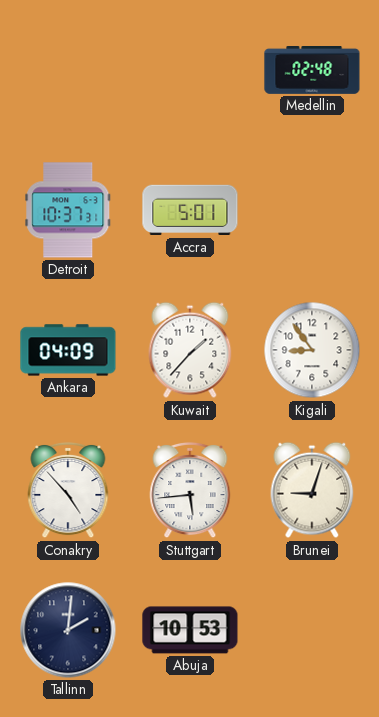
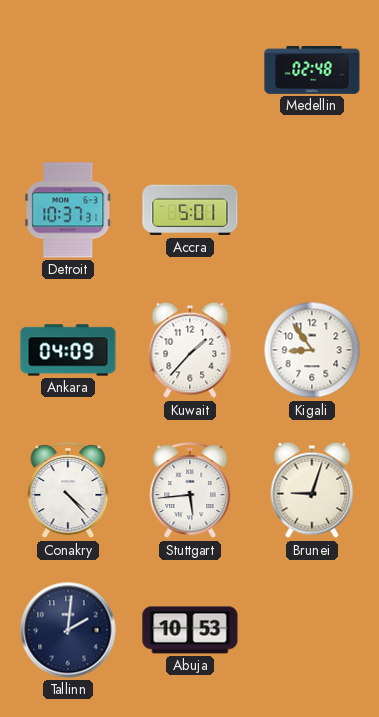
Conakry: 4:53 -> 4:23 (68, 490)
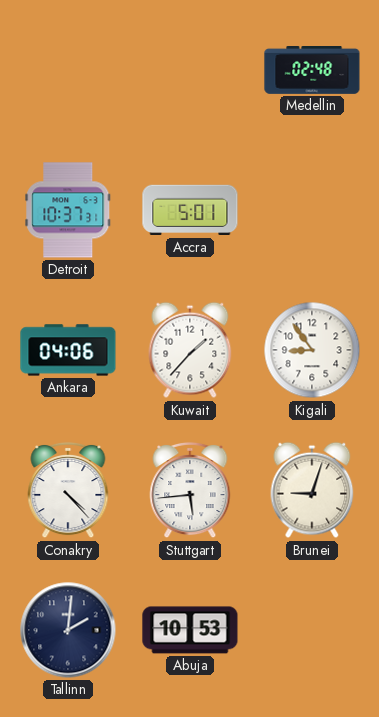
Ankara: 04:09 -> 04:06 (68, 350)
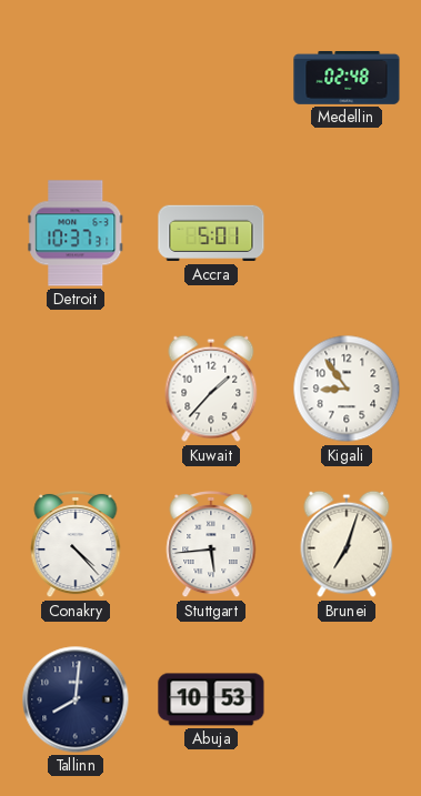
Ankara: 04:06 -> none (68, 350)
Brunei: 9:03 -> 7:03 (347, 544)
Tallinn: 2:01 -> 8:01 (76, 699)
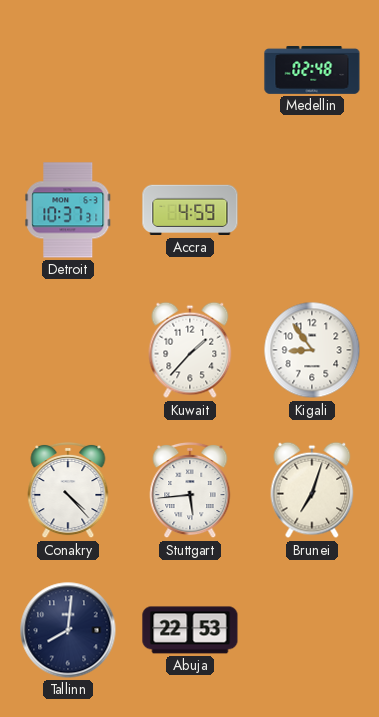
Accra: 5:01 -> 4:59 (190, 210)
Abuja: 10:53 -> 22:53 (190, 630)
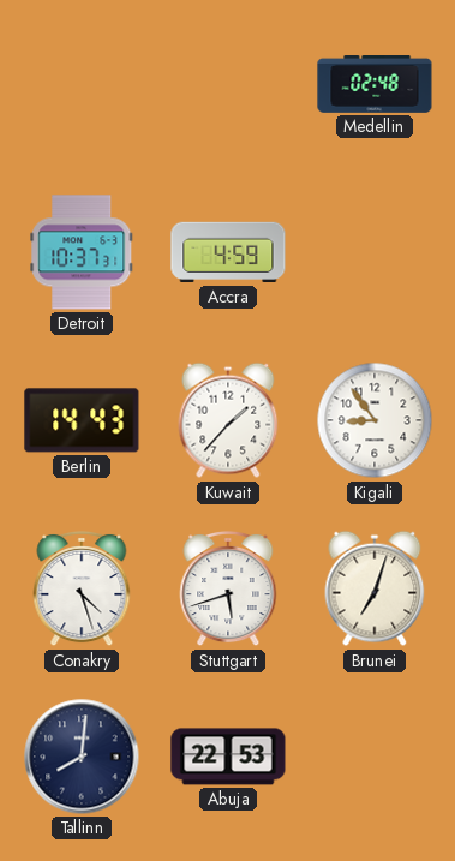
Berlin: none -> 14:43 (82, 420)
Conakry: 4:23 -> 4:27 (82, 588)
Stuttgart: 5:44 -> 5:42 (228, 588)
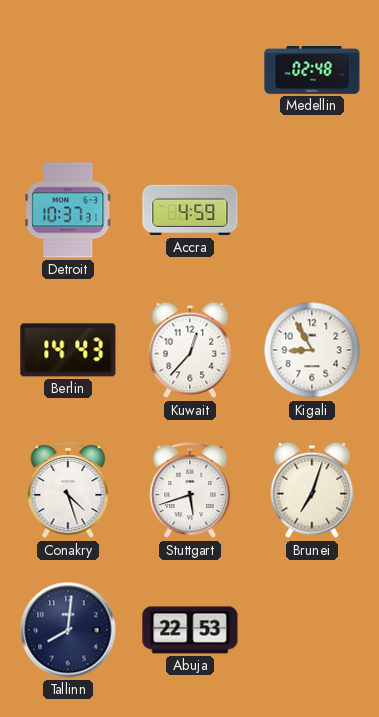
Kuwait: 1:37 -> 12:37 (190, 350)
Kigali: 8:54 -> 8:55 (312, 350)
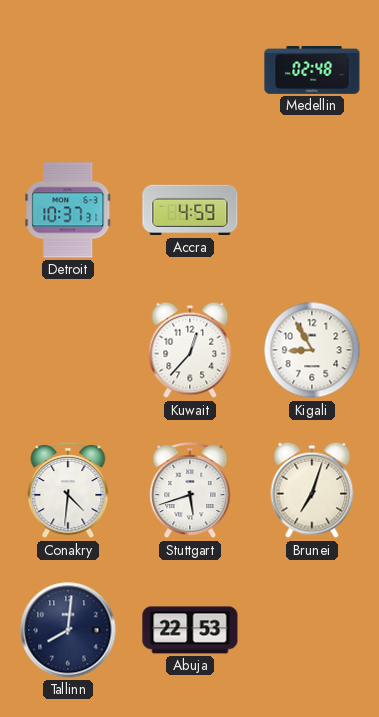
Berlin: 14:43 -> none (68, 350)
Conakry: 4:27 -> 4:31 (68, 490)
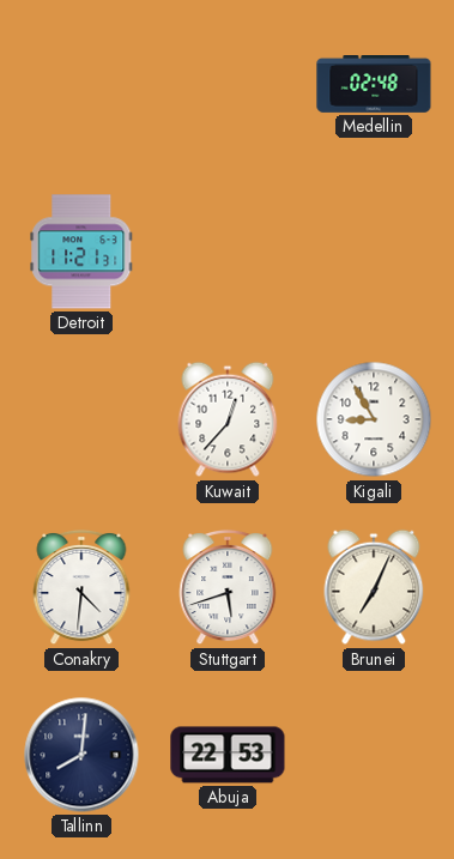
Detroit: 10:37 -> 11:21 (81, 252)
Accra: 4:59 -> none (190, 210)
Brunei: 7:03 -> 7:04 (374, 587)
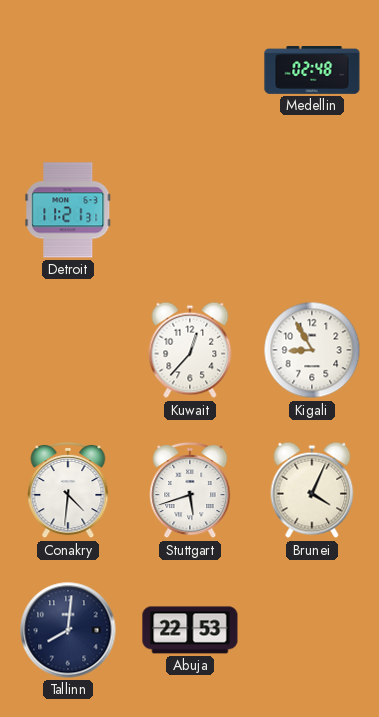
Brunei: 7:04 -> 4:04 (312, 490)
